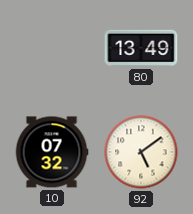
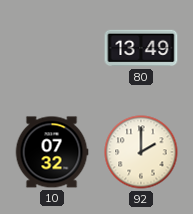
92: 5:09 -> 2:00 (141, 152)
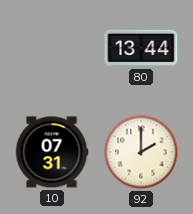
80: 13:49 -> 13:44 (141, 48)
10: 07:32 -> 07:31 (52, 152)
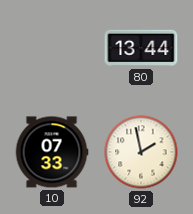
10: 07:31 -> 07:33 (52, 152)
92: 2:00 -> 1:58 (141, 152)
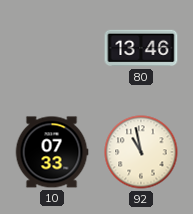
80: 13:44 -> 13:46 (141, 48)
92: 1:58 -> 10:58 (141, 152)
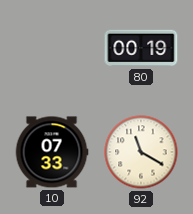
80: 13:46 -> 00:19 (141, 48)
92: 10:58 -> 11:20 (141, 152)
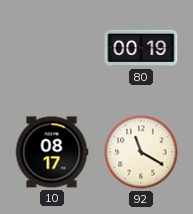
10: 07:33 -> 08:17 (52, 152)
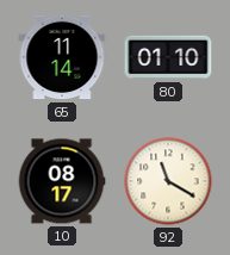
65: none -> 11:14 (62, 57)
80: 00:19 -> 01:10 (168, 57)
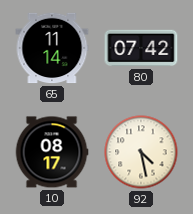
80: 01:10 -> 07:42 (141, 48)
92: 11:20 -> 4:28 (141, 152)
